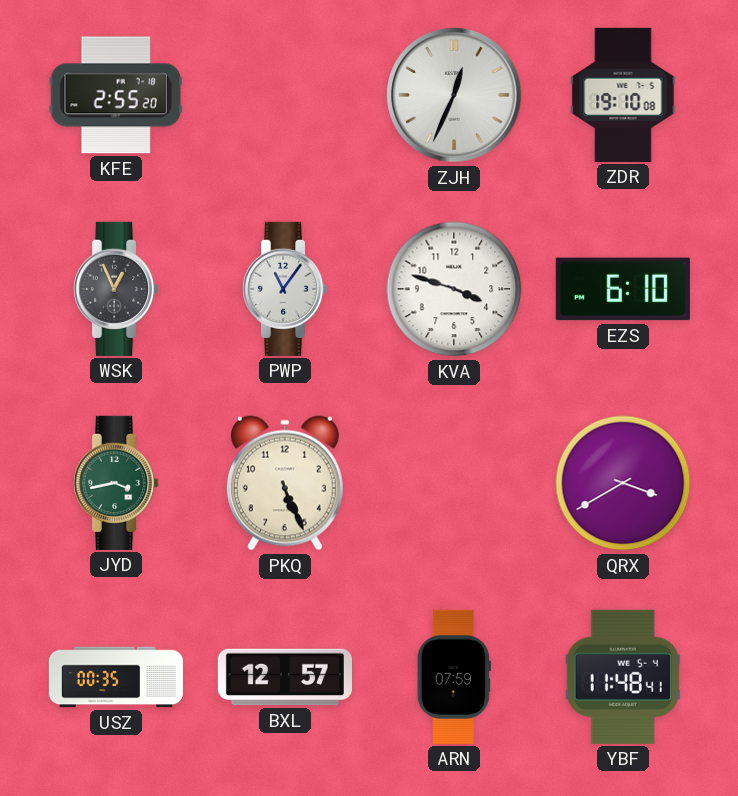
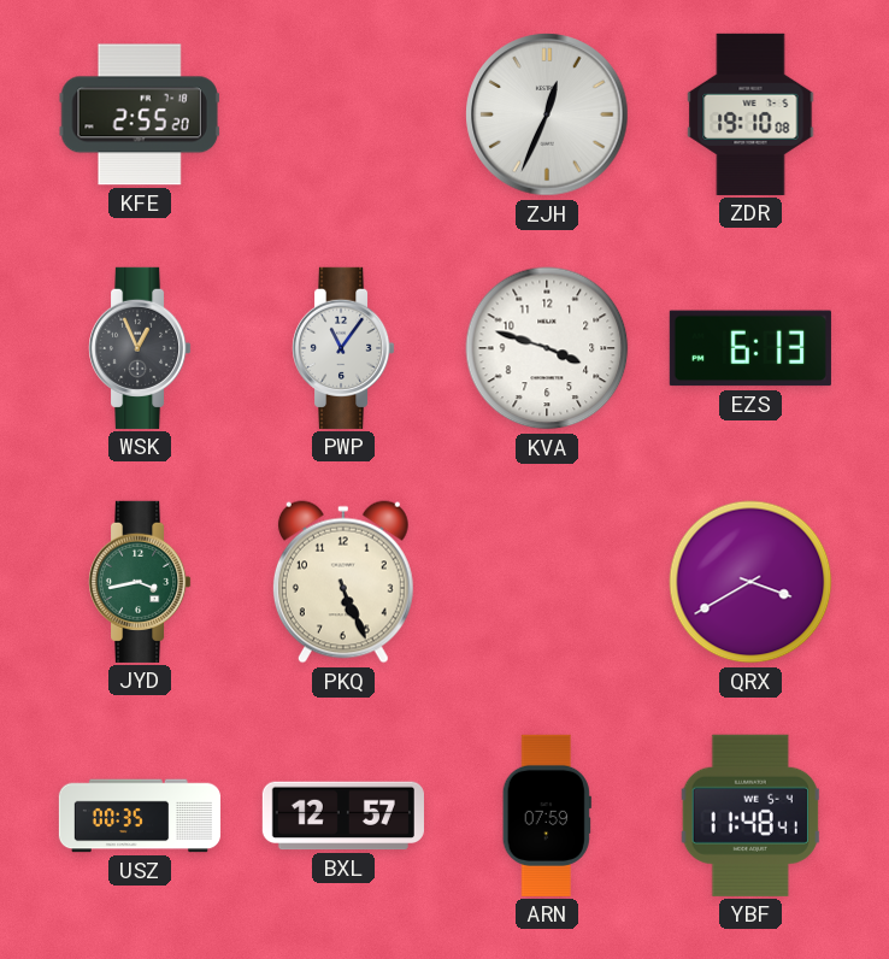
EZS: 6:10 -> 6:13 (750, 348)
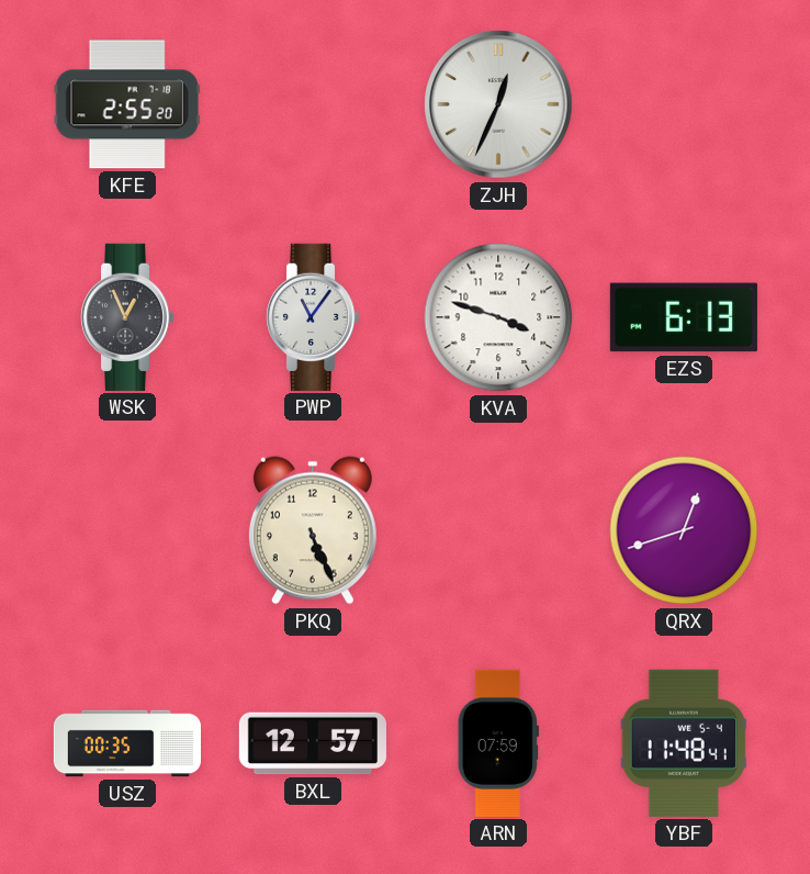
ZDR: 19:10 -> none (750, 114)
JYD: 3:43 -> none (140, 582)
QRX: 3:40 -> 12:42 (684, 530)
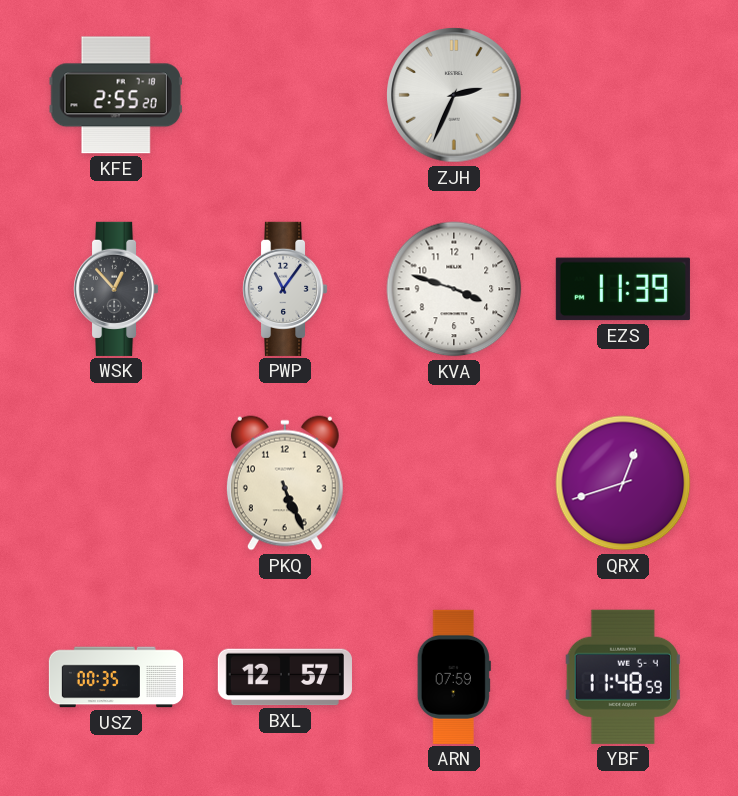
ZJH: 12:34 -> 2:34 (454, 95)
WSK: 12:56 -> 12:53 (116, 289)
EZS: 6:13 -> 11:39 (623, 289)
YBF: 11:48:41 -> 11:48:59 (623, 677)
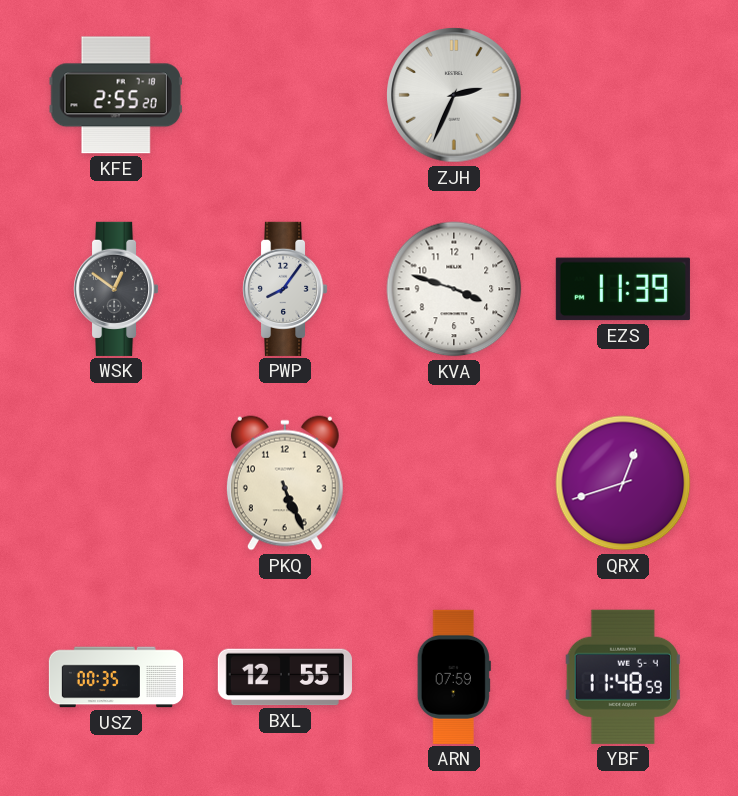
WSK: 12:53 -> 12:51 (116, 289)
PWP: 11:06 -> 8:06 (285, 289)
BXL: 12:57 -> 12:55 (285, 677)
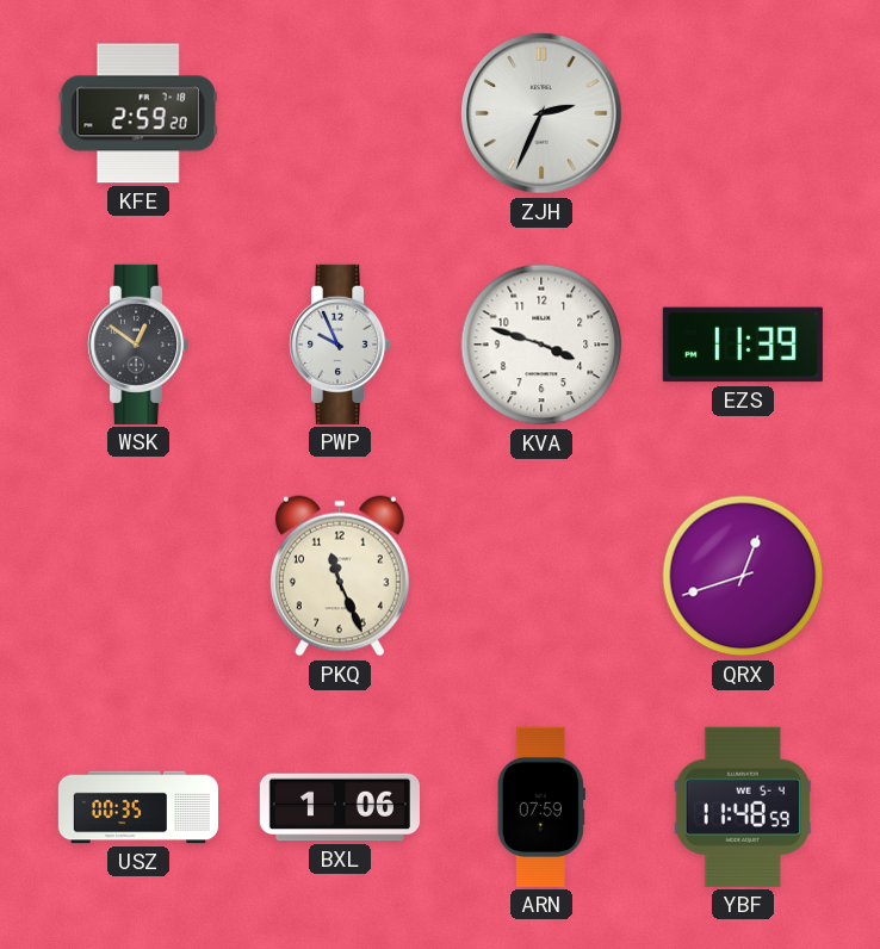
KFE: 2:55 -> 2:59 (138, 113)
PWP: 8:06 -> 9:56 (340, 345)
PKQ: 5:26 -> 11:26 (340, 576)
BXL: 12:55 -> 1:06 (340, 807)
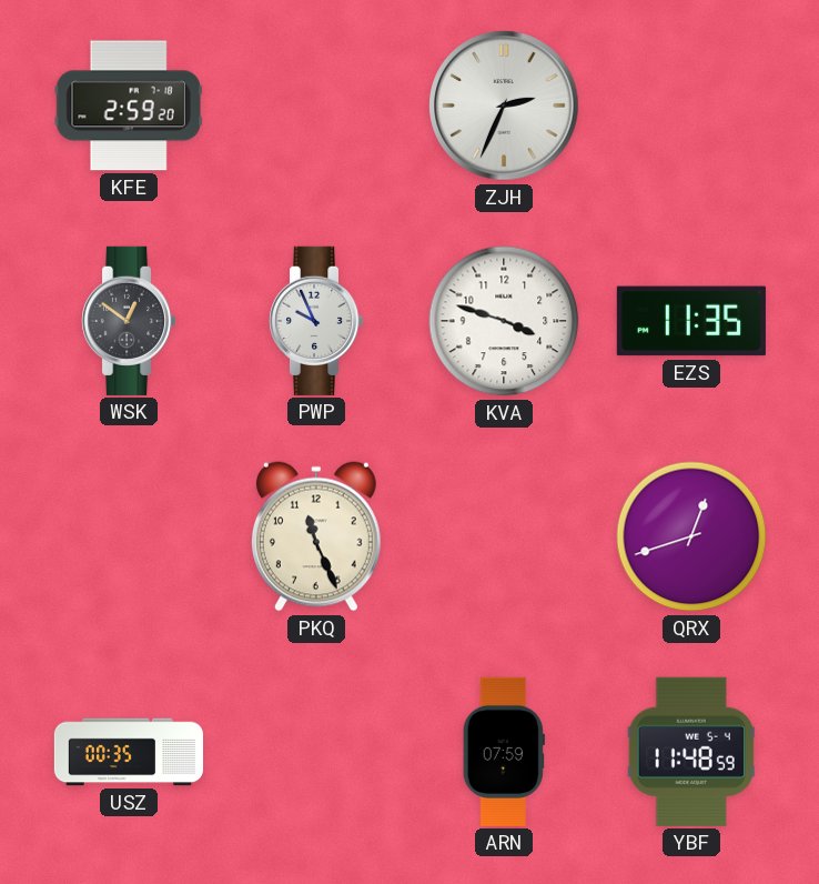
EZS: 11:39 -> 11:35 (691, 321)
BXL: 1:06 -> none (340, 807)
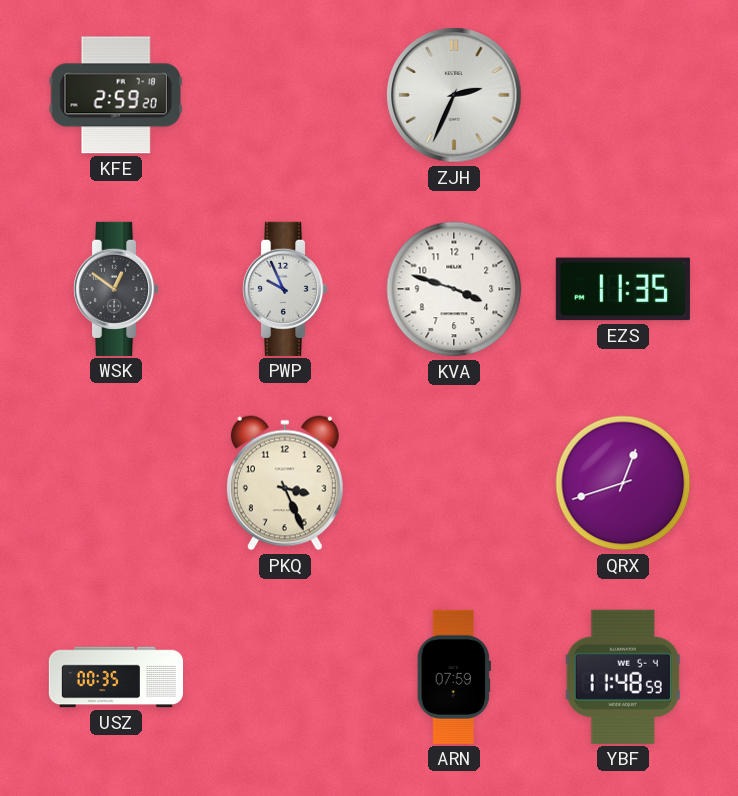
PKQ: 11:26 -> 3:26 (285, 483)
